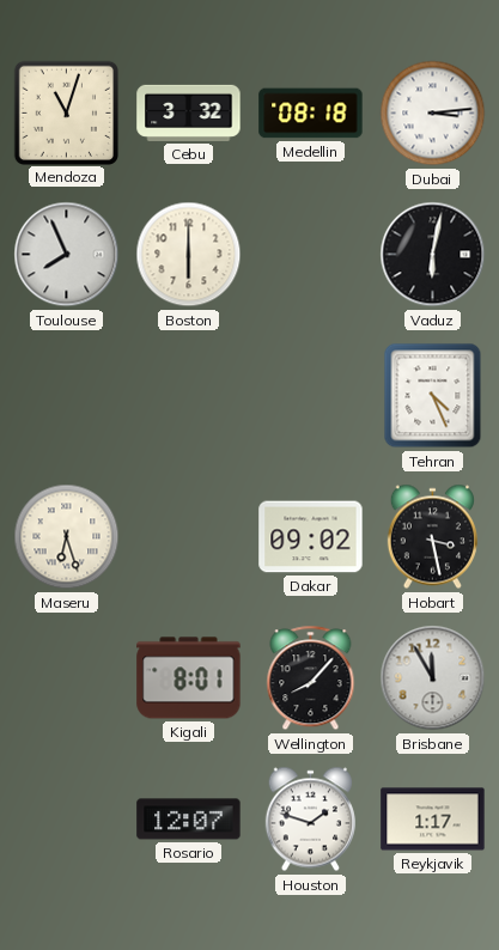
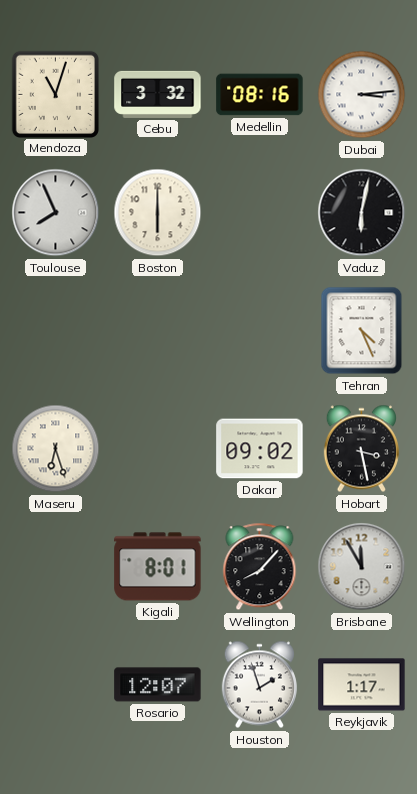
Medellin: 08:18 -> 08:16 (260, 95)
Houston: 1:48 -> 1:57 (259, 685)
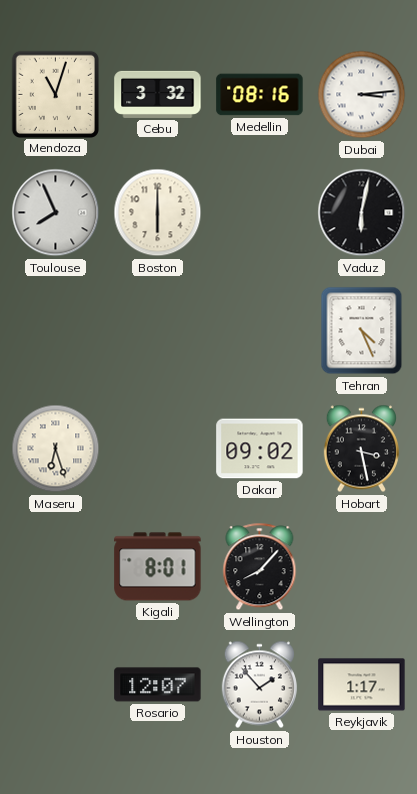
Brisbane: 11:55 -> none (362, 567)
Houston: 1:57 -> 1:53 (259, 685)
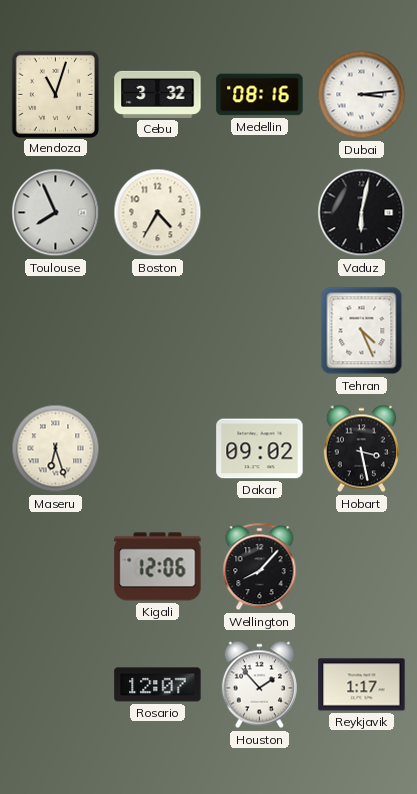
Boston: 6:00 -> 4:35 (158, 213)
Kigali: 8:01 -> 12:06 (158, 567)
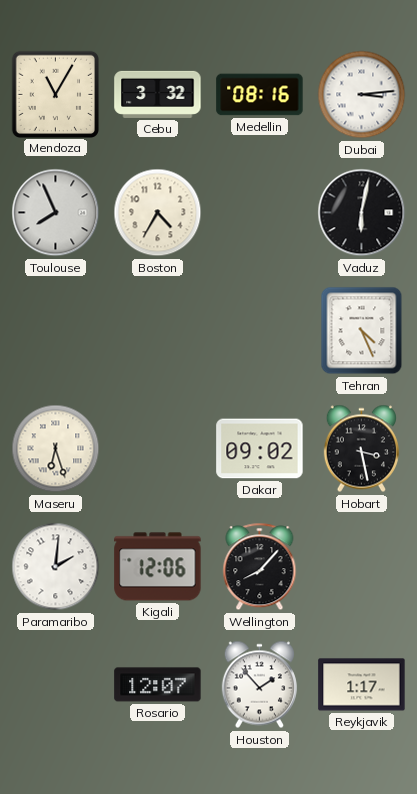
Mendoza: 11:03 -> 11:05 (55, 94)
Paramaribo: none -> 2:01 (56, 567)
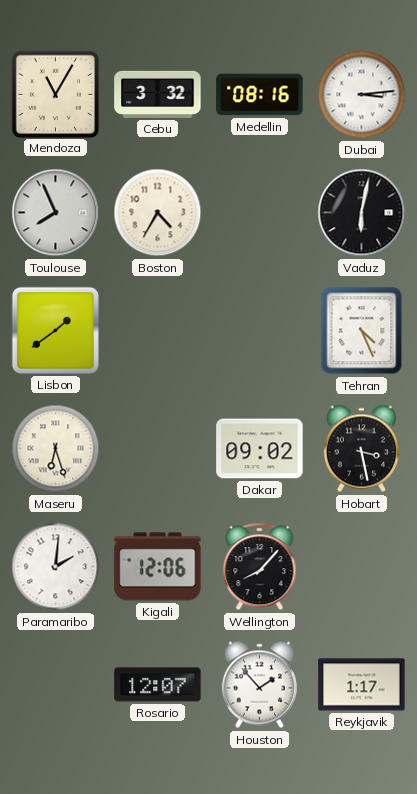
Lisbon: none -> 1:39 (55, 330)
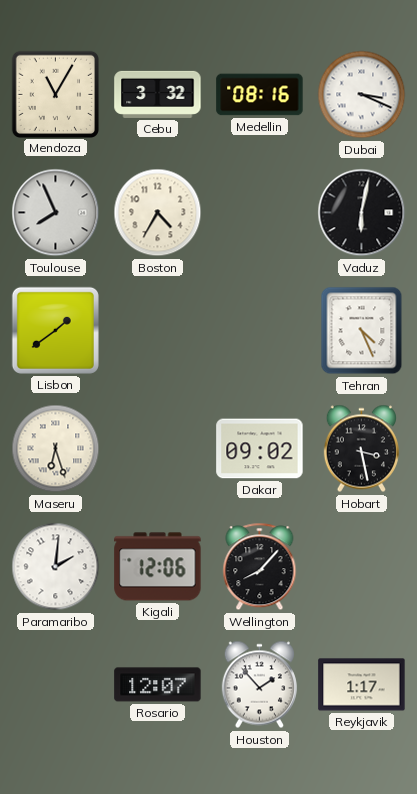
Dubai: 3:14 -> 3:19 (362, 95)
